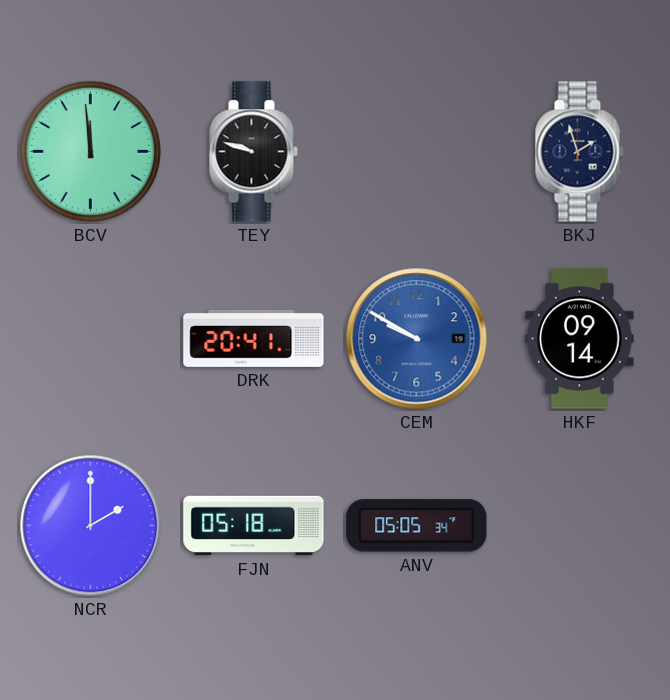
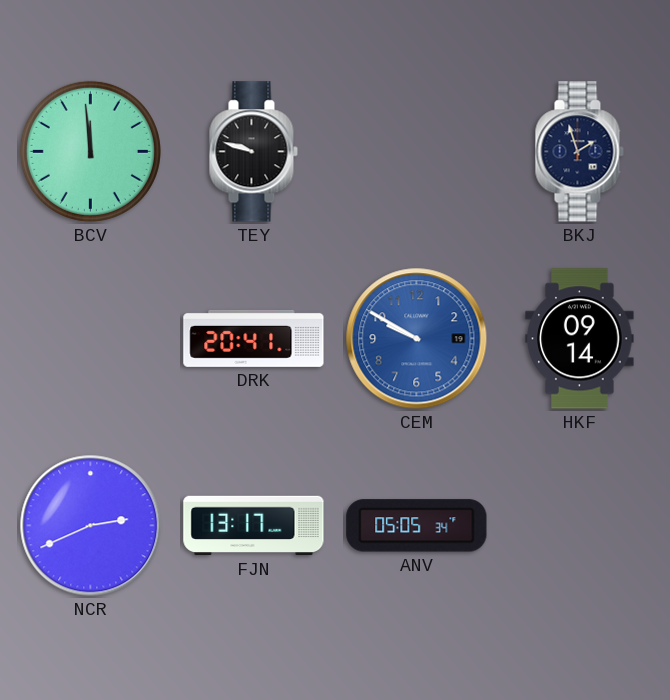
NCR: 2:00 -> 2:41 (91, 526)
FJN: 05:18 -> 13:17 (254, 526)
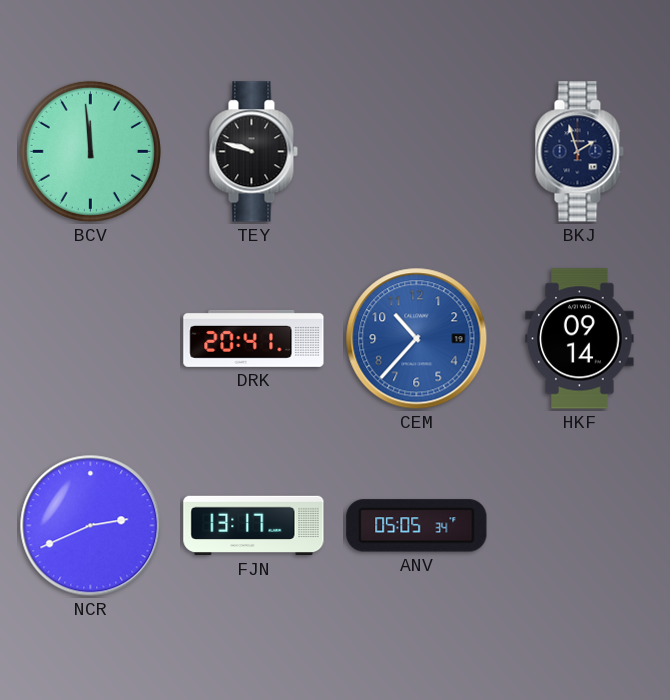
CEM: 9:50 -> 10:37 (417, 339)
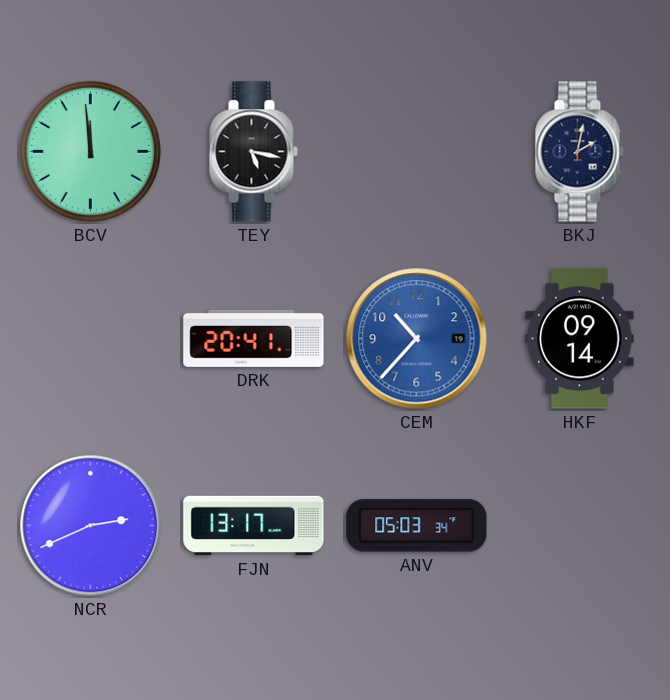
TEY: 9:48 -> 5:17 (253, 152)
BKJ: 1:57 -> 2:02 (579, 152)
ANV: 05:05 -> 05:03 (417, 526)
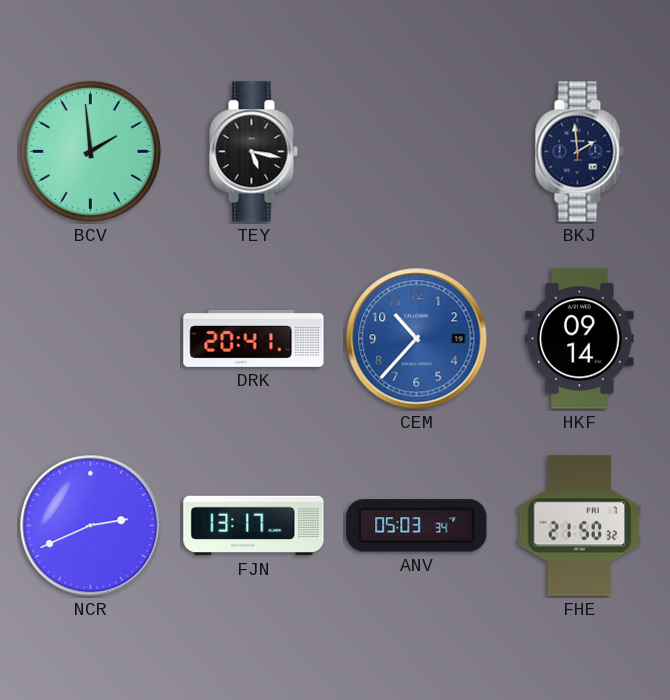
BCV: 11:59 -> 1:59 (90, 151)
BKJ: 2:02 -> 1:59 (579, 152)
FHE: none -> 21:50 (580, 526)
